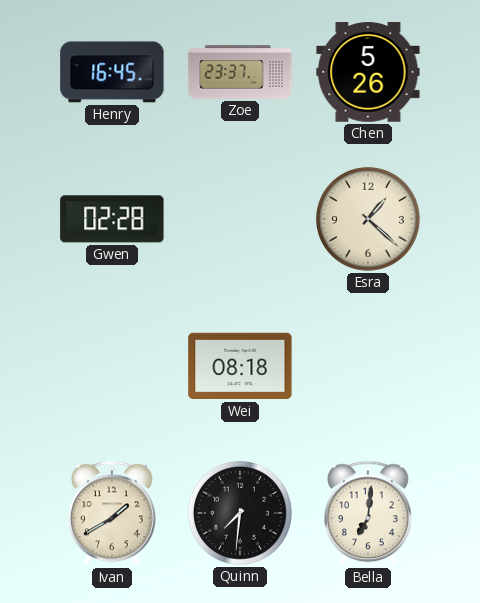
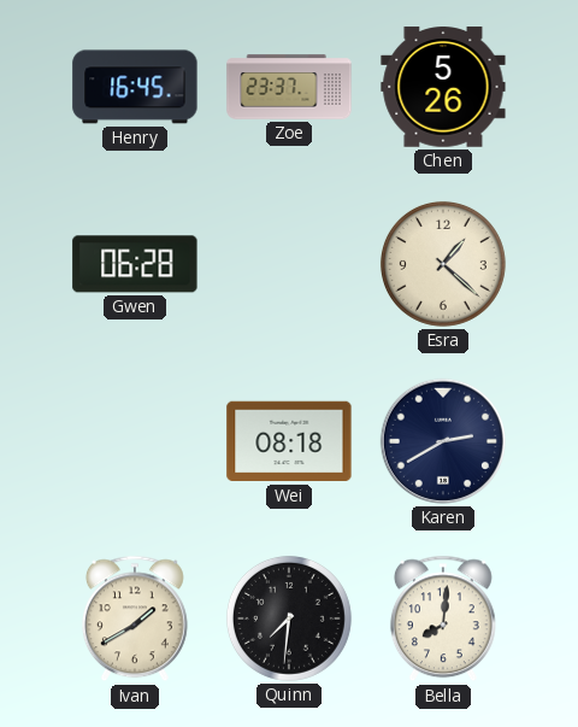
Gwen: 02:28 -> 06:28 (135, 264)
Karen: none -> 2:40 (443, 441)
Bella: 7:01 -> 8:01 (443, 618)
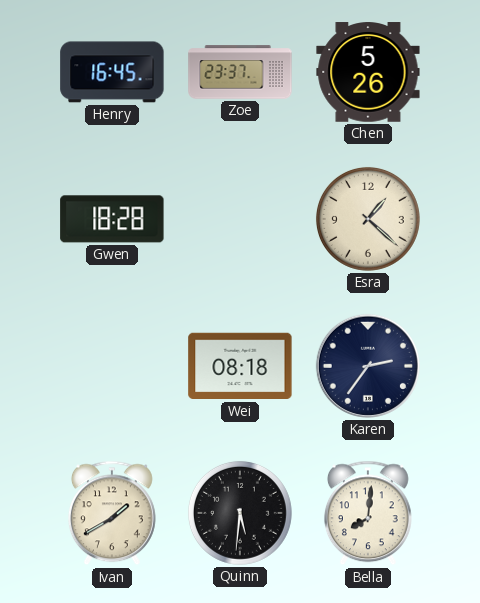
Gwen: 06:28 -> 18:28 (112, 219)
Karen: 2:40 -> 2:36 (368, 366)
Quinn: 7:31 -> 5:31 (240, 513)
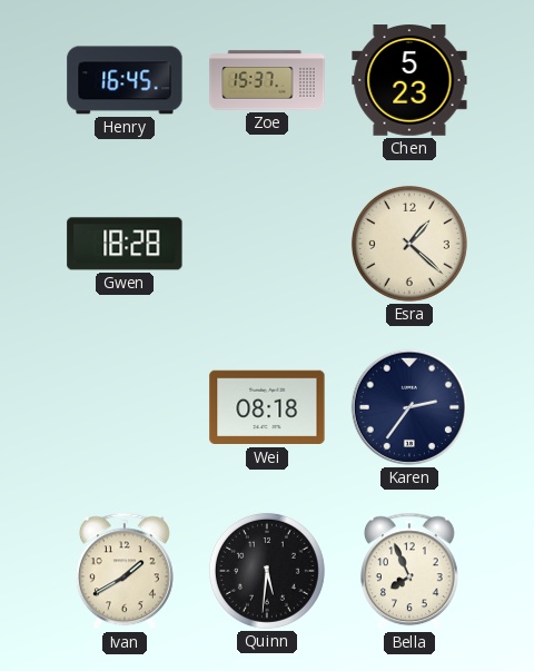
Zoe: 23:37 -> 15:37 (267, 80)
Chen: 5:26 -> 5:23 (409, 80)
Bella: 8:01 -> 7:56 (409, 571)
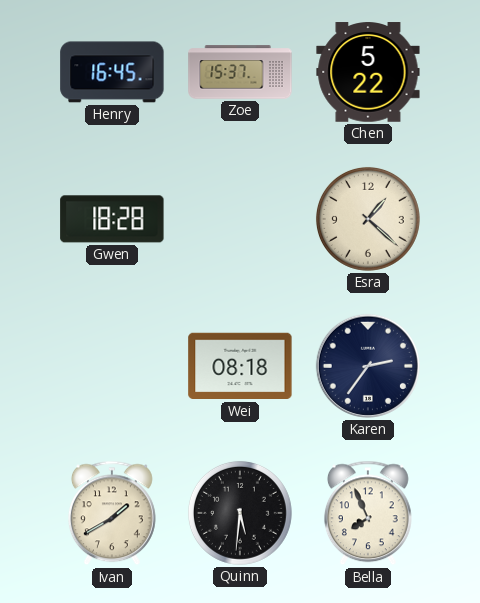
Chen: 5:23 -> 5:22 (368, 72)
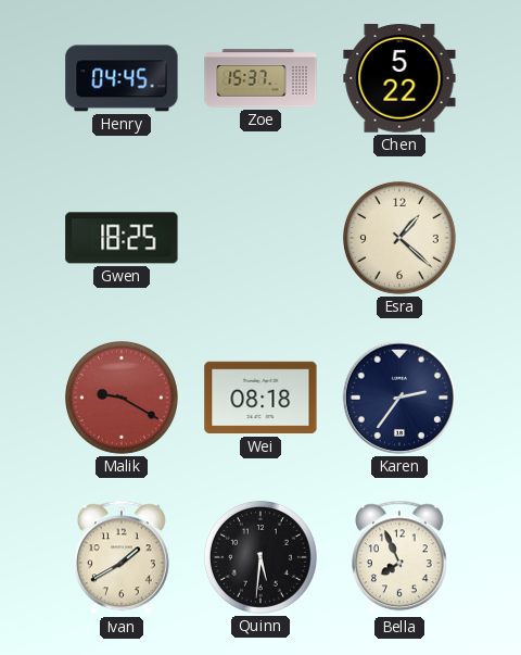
Henry: 16:45 -> 04:45 (122, 78)
Gwen: 18:28 -> 18:25 (122, 238)
Malik: none -> 9:20 (122, 398)
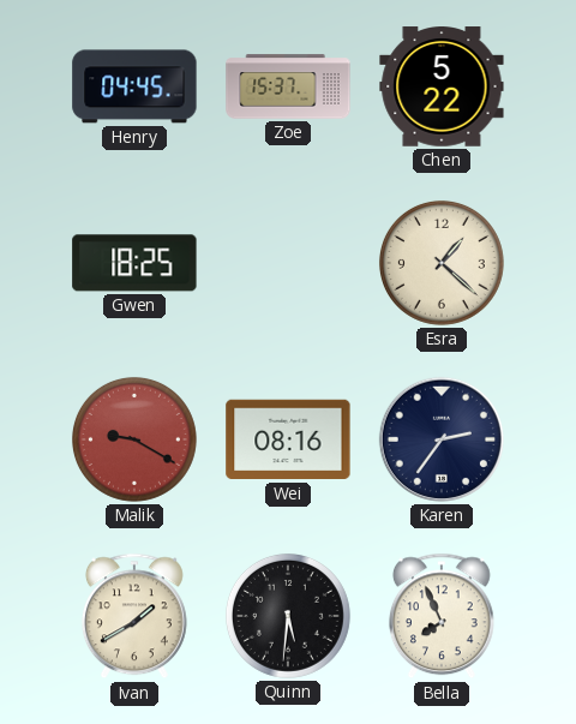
Wei: 08:18 -> 08:16 (288, 439)
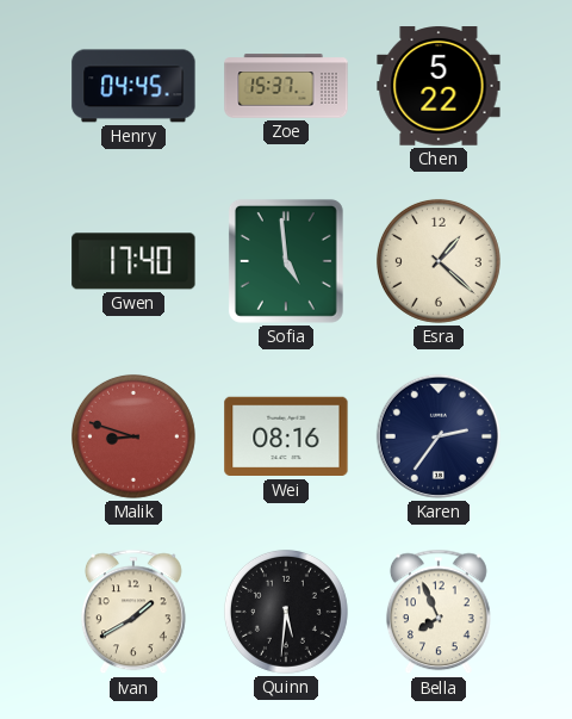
Gwen: 18:25 -> 17:40 (133, 261)
Sofia: none -> 4:59 (286, 261)
Malik: 9:20 -> 8:48 (133, 436)
